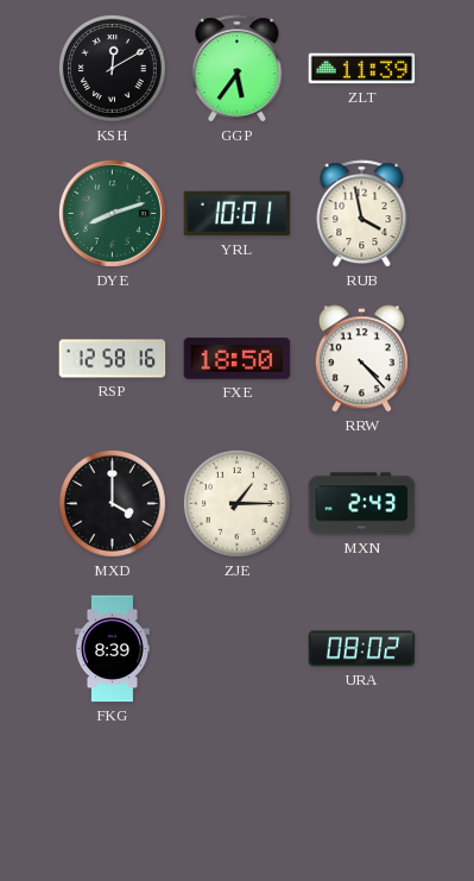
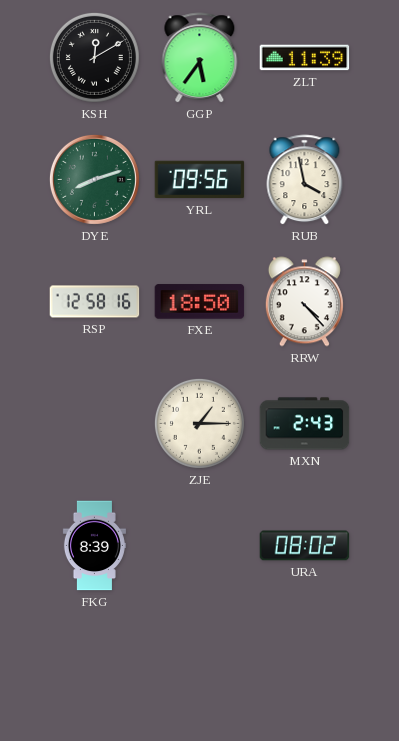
YRL: 10:01 -> 09:56 (200, 180)
MXD: 4:00 -> none (112, 503)
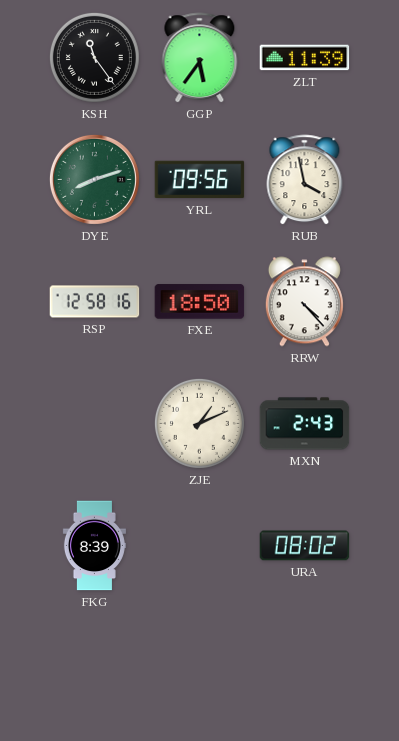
KSH: 12:10 -> 11:24 (94, 57)
ZJE: 1:15 -> 1:11 (199, 423)
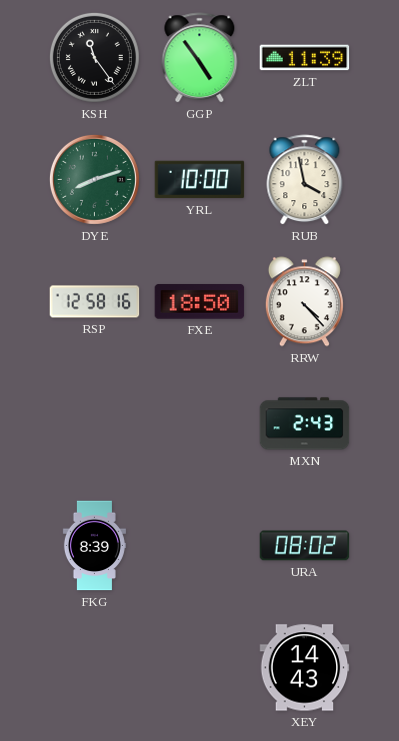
GGP: 5:36 -> 4:54 (200, 58)
YRL: 09:56 -> 10:00 (200, 180)
ZJE: 1:11 -> none (199, 423)
XEY: none -> 14:43 (305, 668)
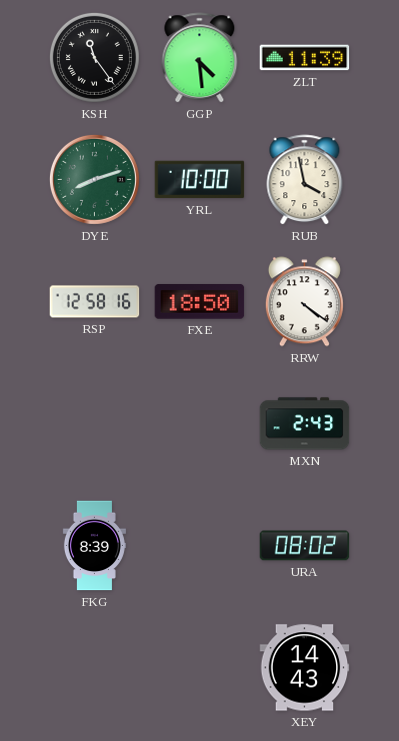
GGP: 4:54 -> 4:29 (200, 58)
RRW: 4:23 -> 4:21 (304, 302)
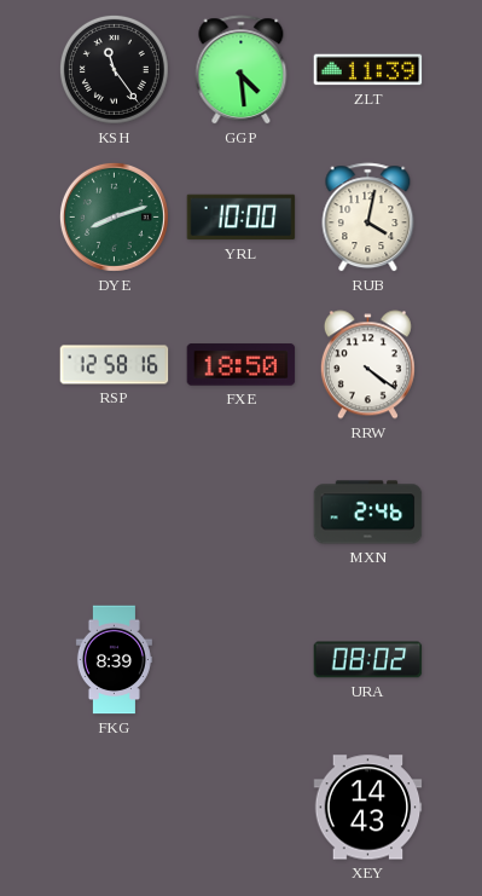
RUB: 3:58 -> 4:02 (368, 218)
MXN: 2:43 -> 2:46 (368, 513)
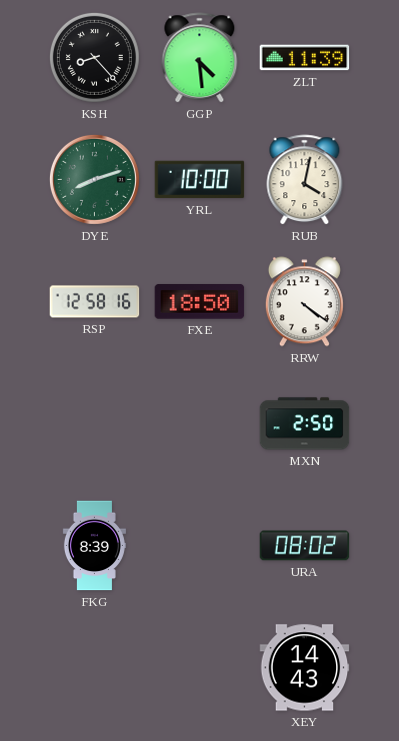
KSH: 11:24 -> 8:23 (94, 57)
MXN: 2:46 -> 2:50 (305, 424)
